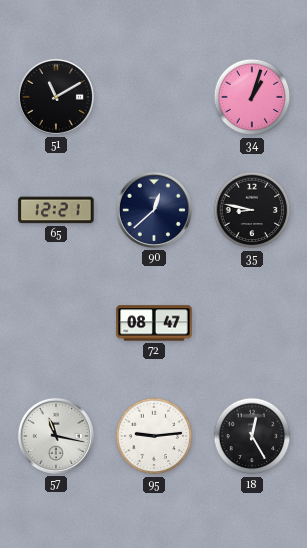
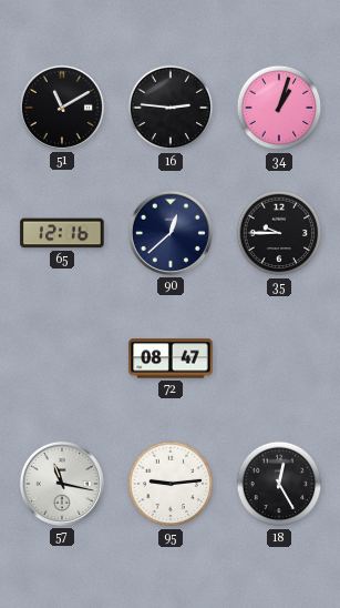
16: none -> 2:46 (171, 108)
65: 12:21 -> 12:16 (62, 233)
35: 8:47 -> 9:45 (279, 233)
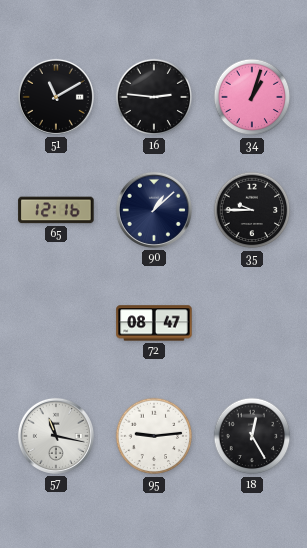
90: 12:38 -> 1:08 (154, 210)
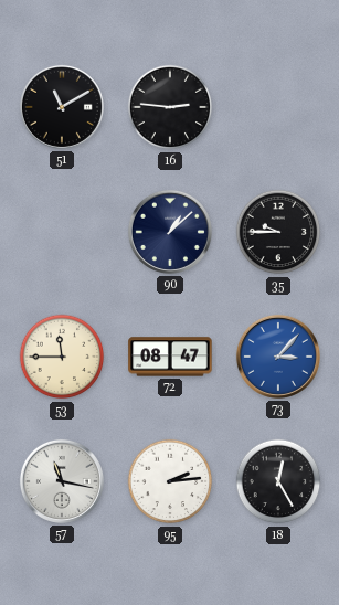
34: 1:03 -> none (252, 97)
65: 12:16 -> none (56, 210)
53: none -> 11:45 (62, 357)
73: none -> 3:07 (278, 357)
95: 9:14 -> 2:14 (170, 481)
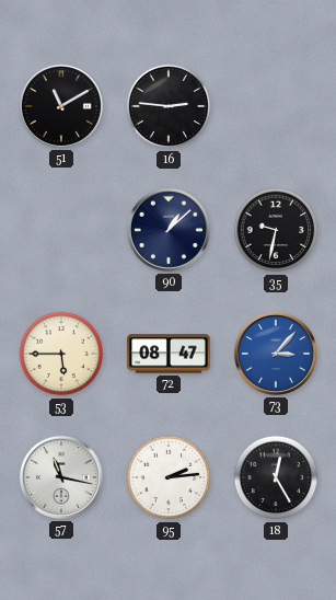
35: 9:45 -> 9:32 (276, 230)
53: 11:45 -> 5:45 (61, 354)
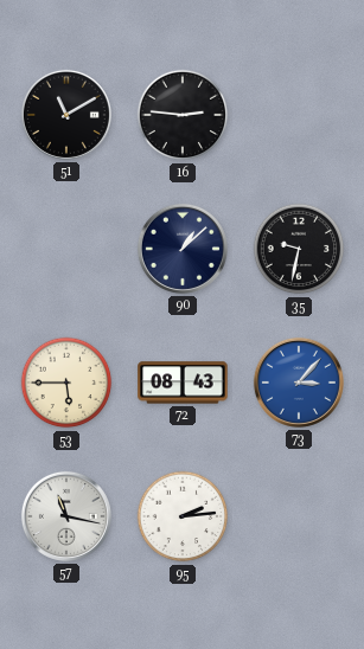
72: 08:47 -> 08:43 (183, 383)
18: 12:25 -> none (276, 477)
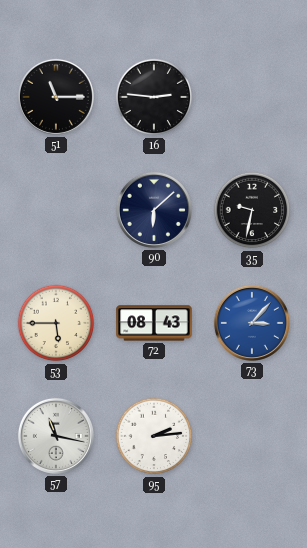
51: 11:10 -> 11:15 (56, 97)
90: 1:08 -> 6:08 (154, 210)
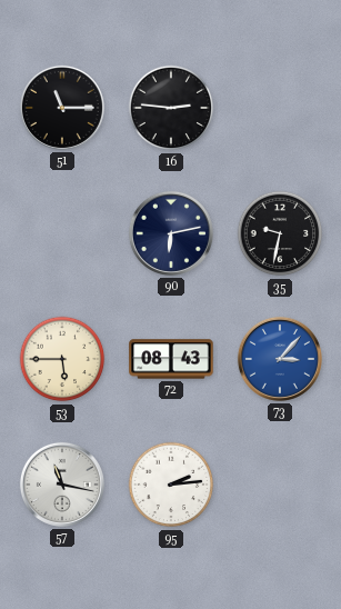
90: 6:08 -> 6:13 (171, 233)
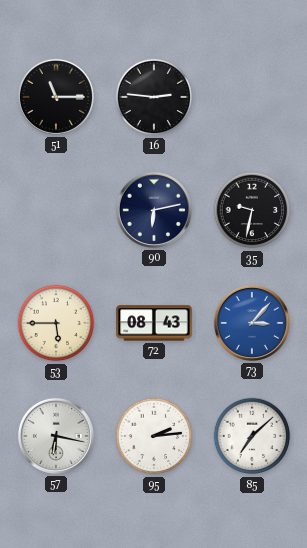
57: 11:17 -> 6:17 (56, 436)
85: none -> 7:08 (252, 436)
